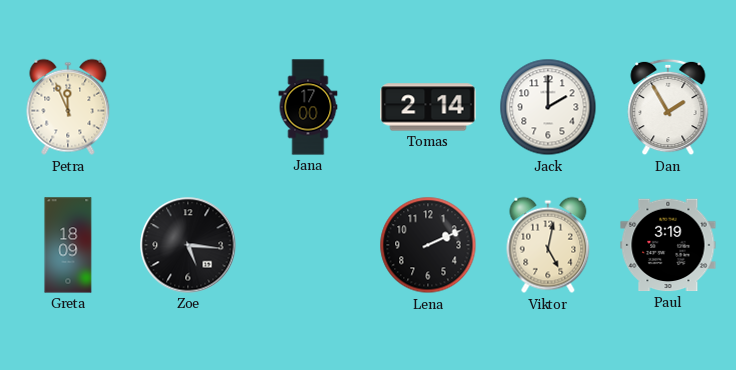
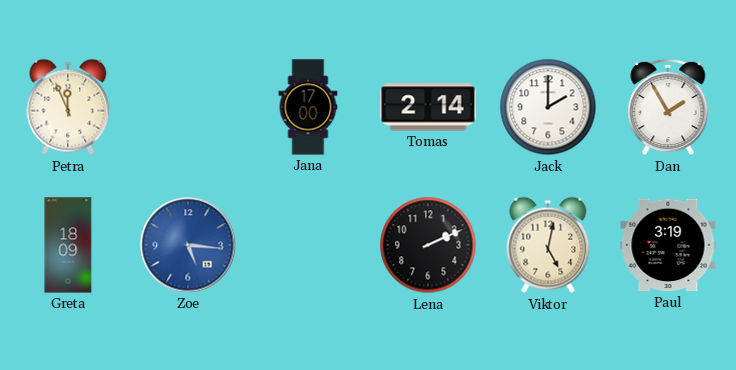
Zoe dial: black -> blue (188, 245)
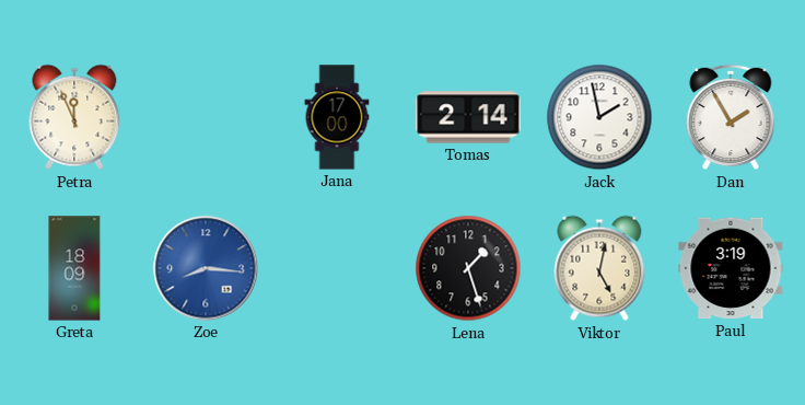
Jack: 2:00 -> 1:58 (599, 117)
Zoe: 5:16 -> 8:16 (206, 268)
Lena: 2:11 -> 1:27 (468, 268)
